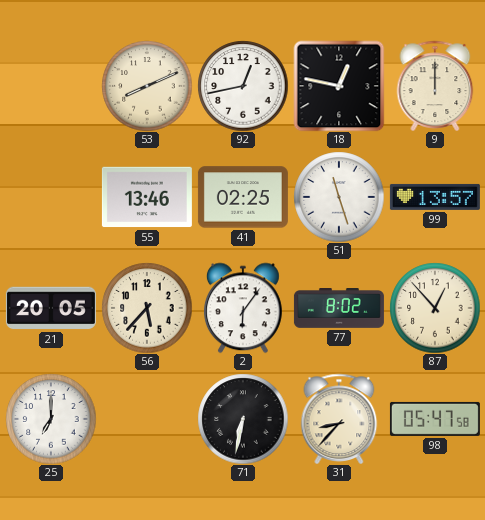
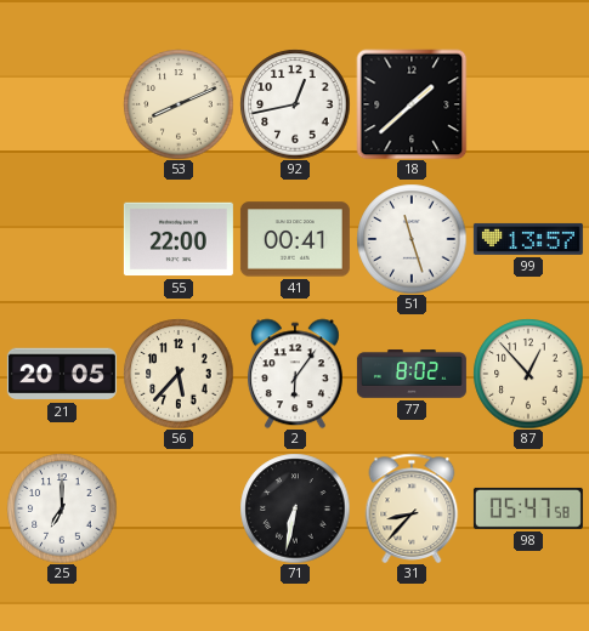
18: 12:47 -> 1:38 (412, 104)
9: 12:00 -> none (435, 86)
55: 13:46 -> 22:00 (179, 239)
41: 02:25 -> 00:41 (295, 239)
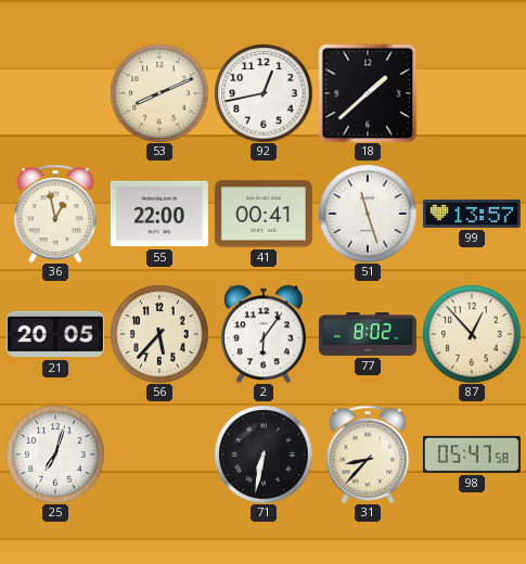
36: none -> 12:58 (55, 214)
25: 7:00 -> 7:03 (55, 454)
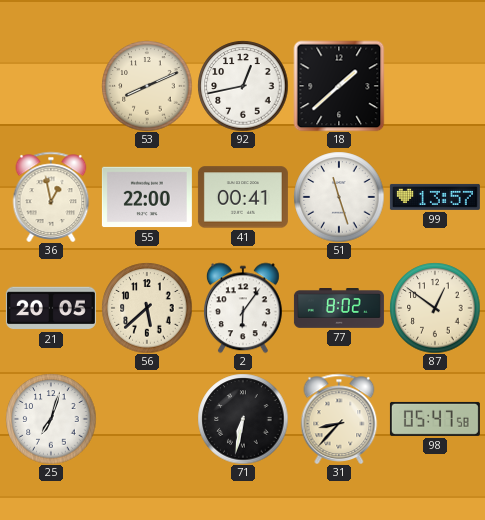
56: 5:37 -> 5:38 (147, 308)
87: 12:53 -> 12:51 (435, 308)
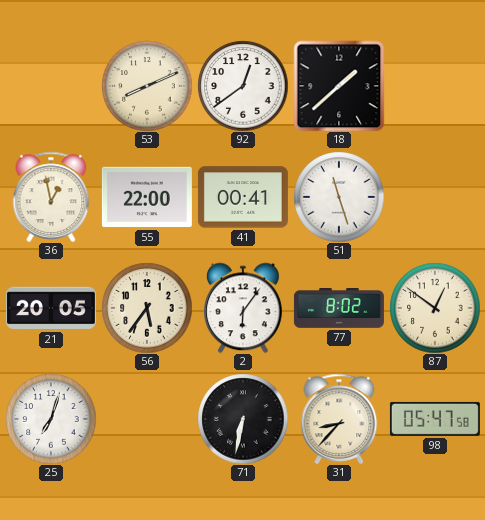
92: 12:43 -> 12:39 (243, 86)
99: 13:57 -> none (435, 197)
56: 5:38 -> 5:36 (147, 308)
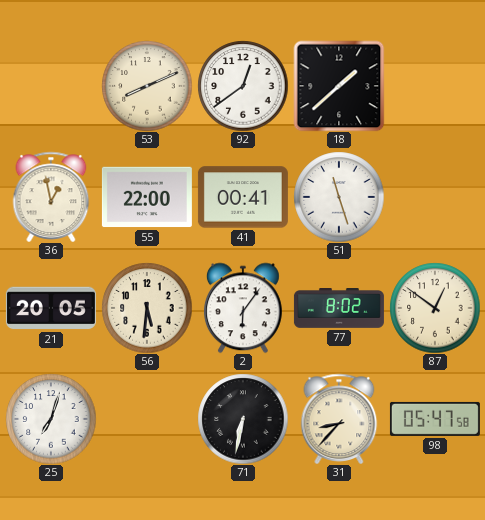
56: 5:36 -> 5:31 (147, 308)
